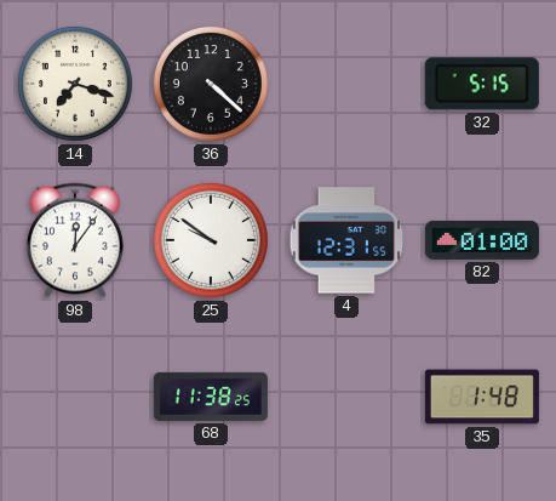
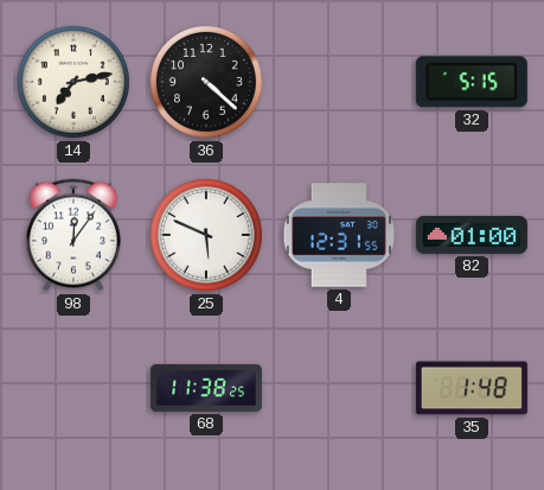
14: 7:18 -> 7:13 (73, 82)
25: 9:51 -> 5:49 (206, 235)
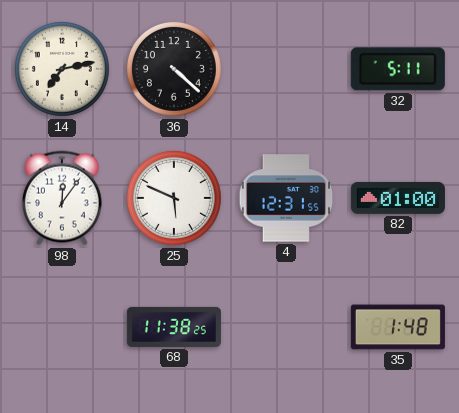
32: 5:15 -> 5:11 (398, 69)
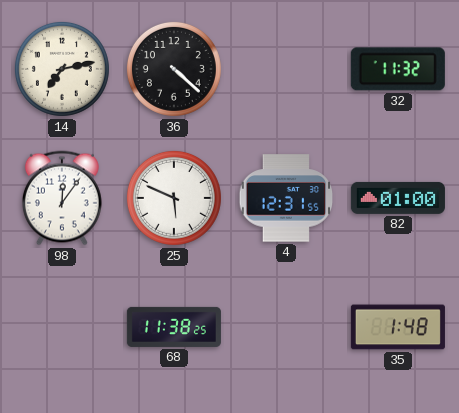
32: 5:11 -> 11:32 (398, 69)
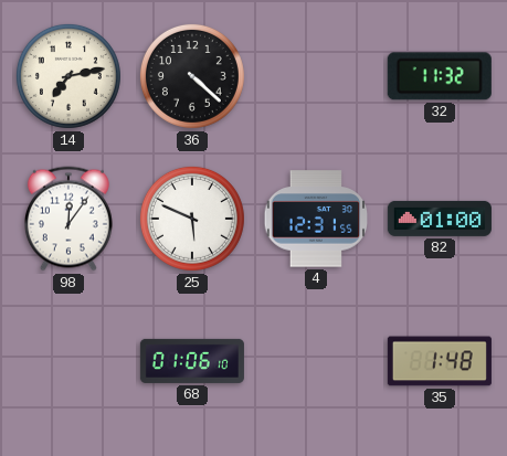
68: 11:38 -> 01:06 (192, 361)
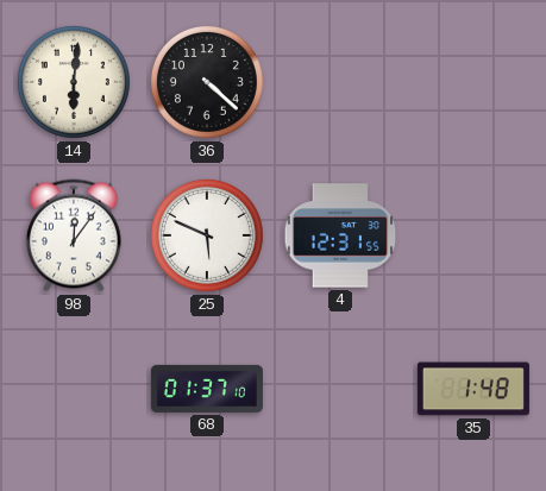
14: 7:13 -> 6:01 (74, 82)
32: 11:32 -> none (440, 76)
82: 01:00 -> none (440, 219)
68: 01:06 -> 01:37 (207, 389)
